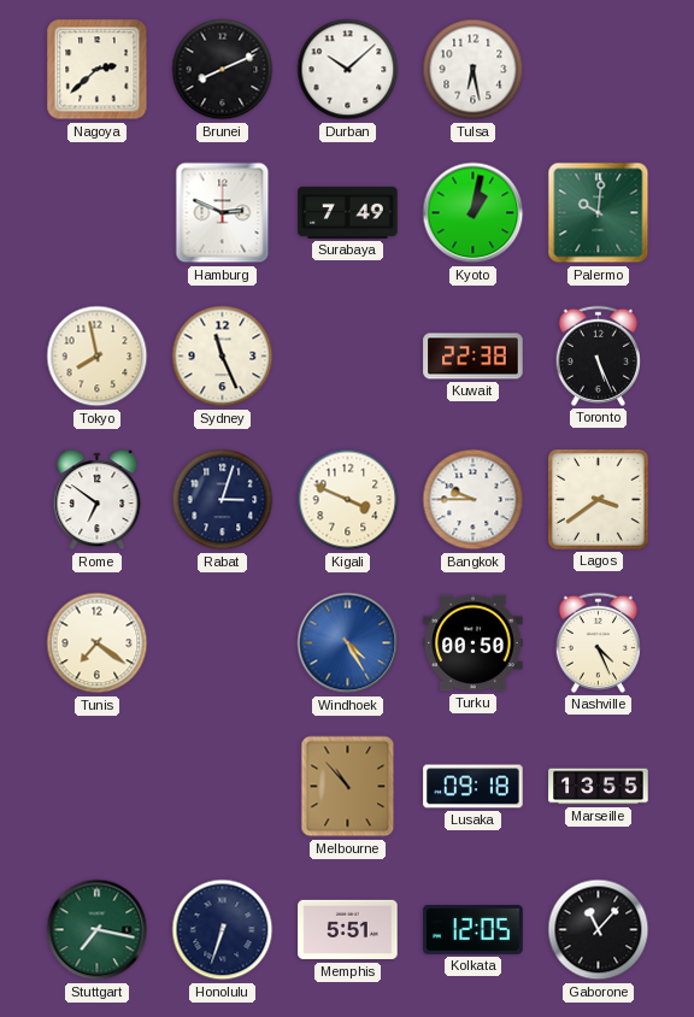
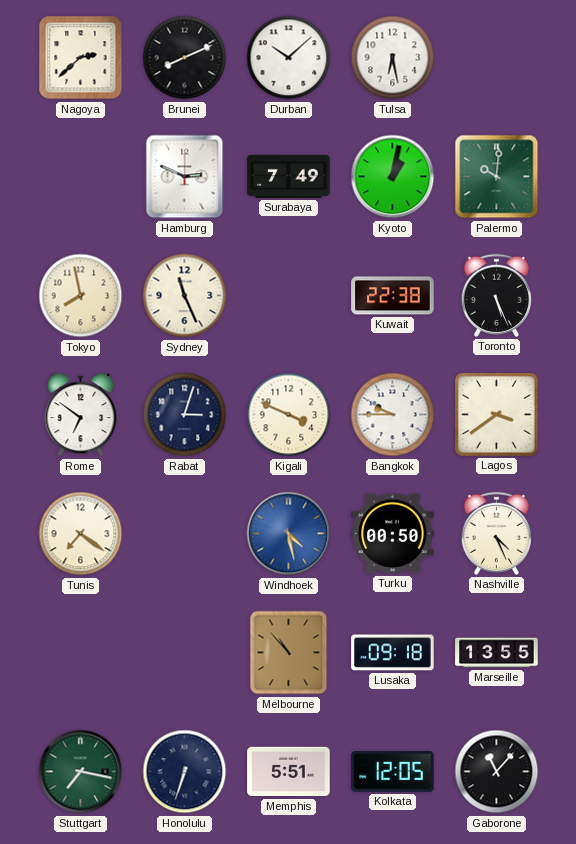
Windhoek: 4:25 -> 4:28 (289, 534)
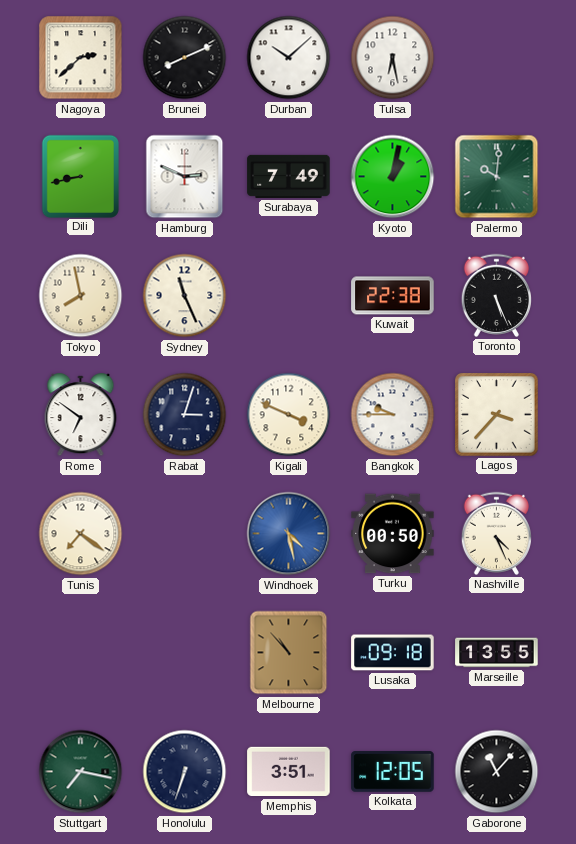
Dili: none -> 8:43 (80, 176)
Lagos: 3:39 -> 3:37 (497, 415)
Memphis: 5:51 -> 3:51 (289, 772)
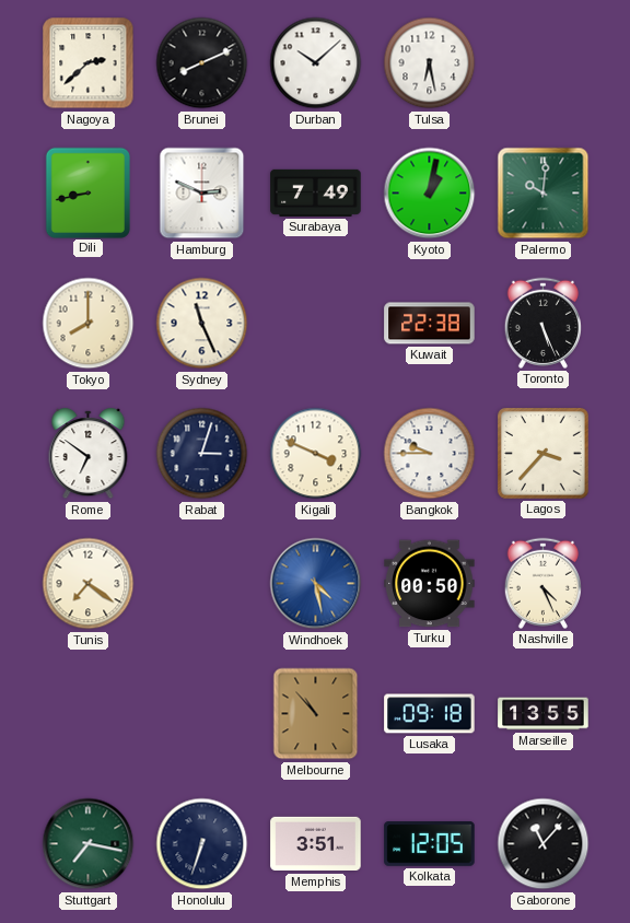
Tokyo: 7:58 -> 8:00 (89, 324)
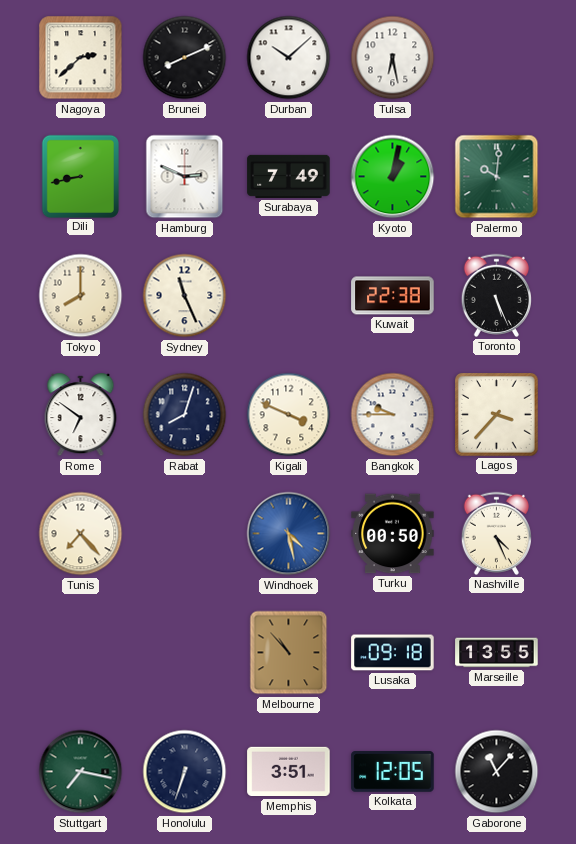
Rabat: 3:03 -> 8:03 (185, 415)
Tunis: 7:21 -> 7:23 (81, 534)
